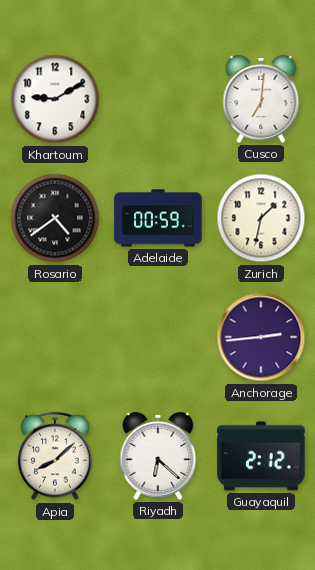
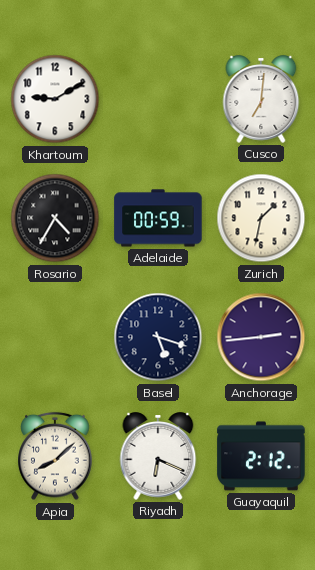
Rosario: 4:39 -> 4:35 (55, 218)
Basel: none -> 5:18 (158, 337)
Riyadh: 6:22 -> 6:19 (158, 456)
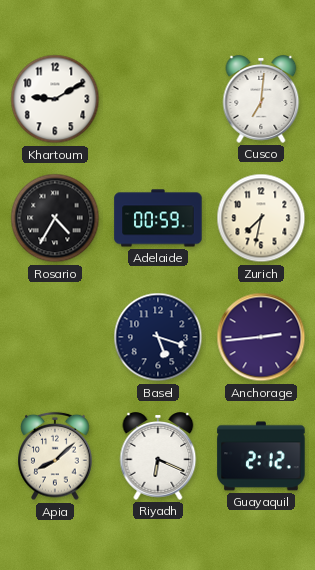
Zurich: 1:32 -> 7:32 (261, 218)
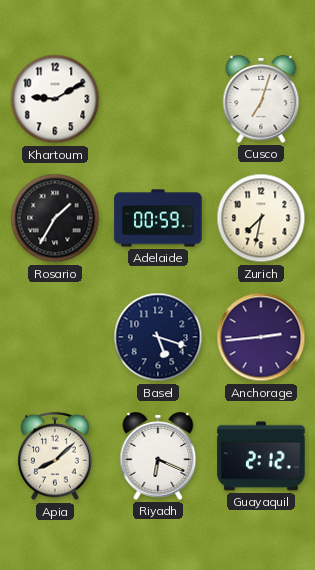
Cusco: 7:01 -> 7:03 (261, 99)
Rosario: 4:35 -> 1:35 (55, 218)
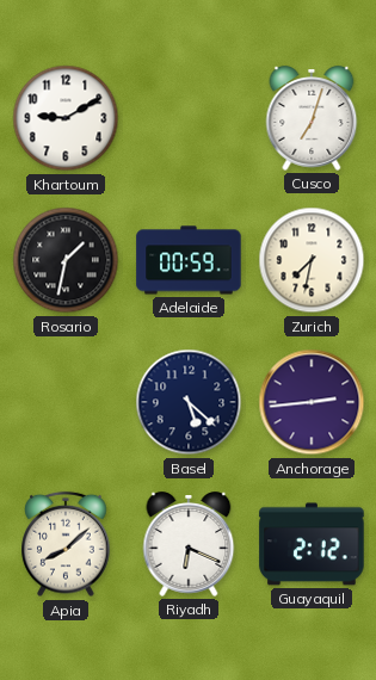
Rosario: 1:35 -> 1:32 (66, 260)
Basel: 5:18 -> 5:22 (189, 402)
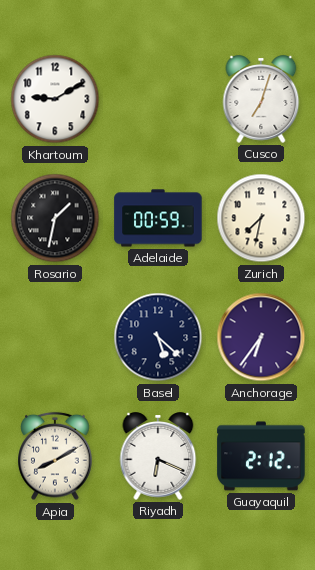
Anchorage: 2:44 -> 6:36 (261, 337)
Apia: 8:08 -> 8:10 (55, 456)
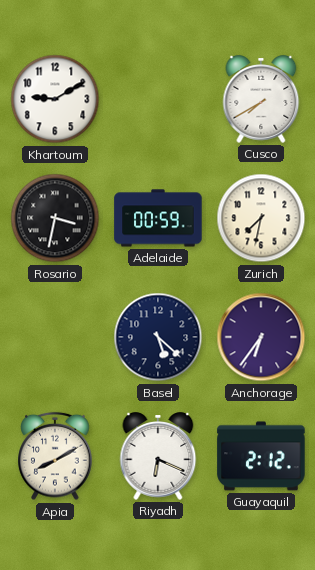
Cusco: 7:03 -> 7:40 (261, 99)
Rosario: 1:32 -> 3:32 (55, 218)
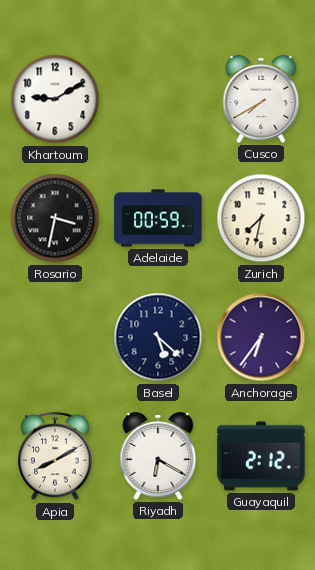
Riyadh: 6:19 -> 6:20 (158, 456)
